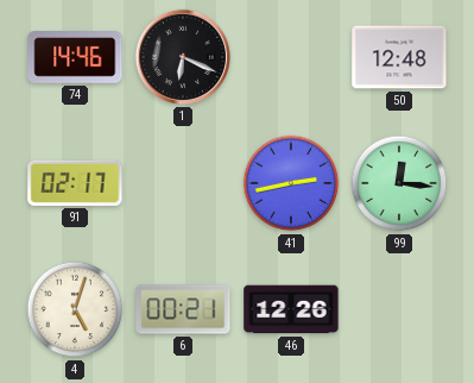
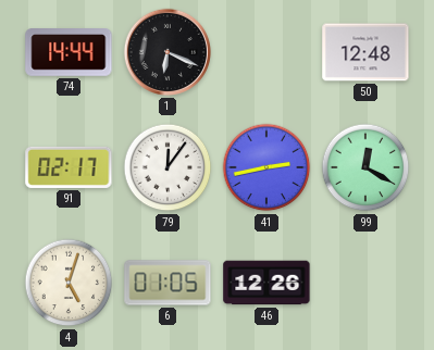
74: 14:46 -> 14:44 (69, 53)
79: none -> 12:06 (168, 167)
99: 12:16 -> 12:20 (365, 167)
6: 00:21 -> 01:05 (168, 283)
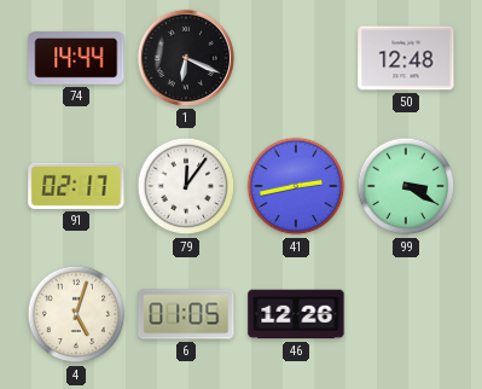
99: 12:20 -> 3:20 (406, 186)
